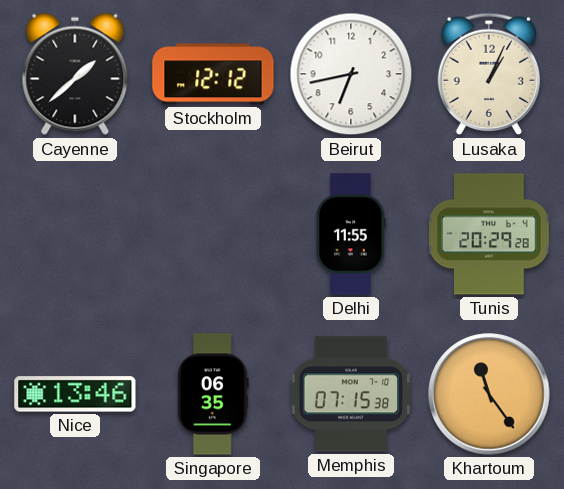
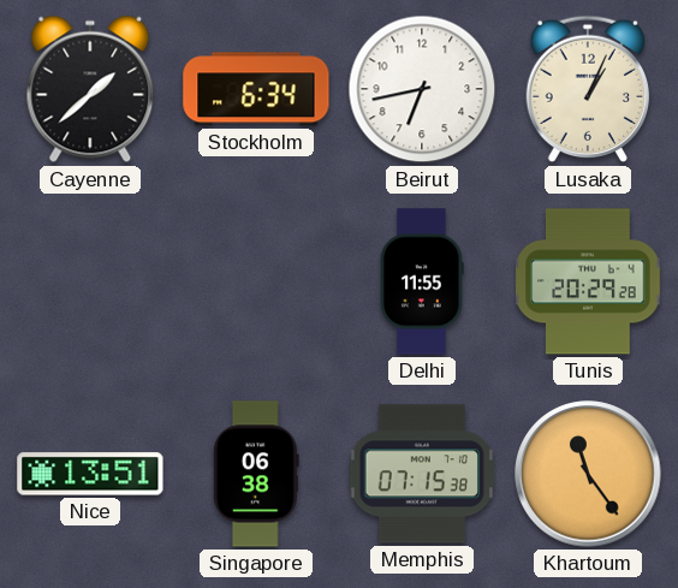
Stockholm: 12:12 -> 6:34 (256, 89)
Nice: 13:46 -> 13:51 (90, 474)
Singapore: 06:35 -> 06:38 (256, 474)
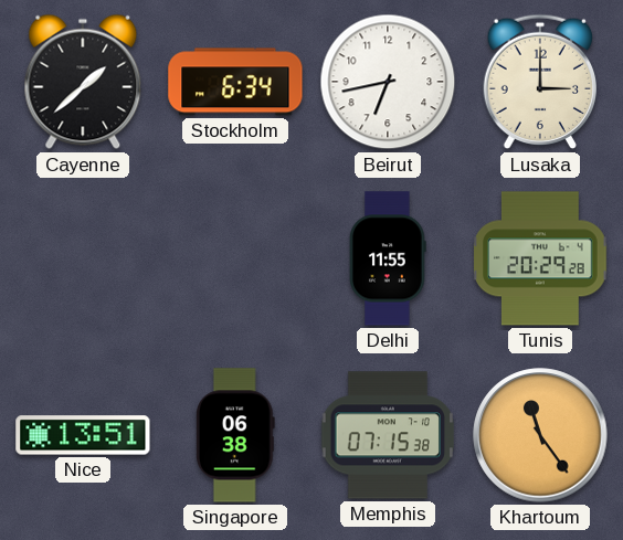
Lusaka: 1:04 -> 3:00 (539, 82)
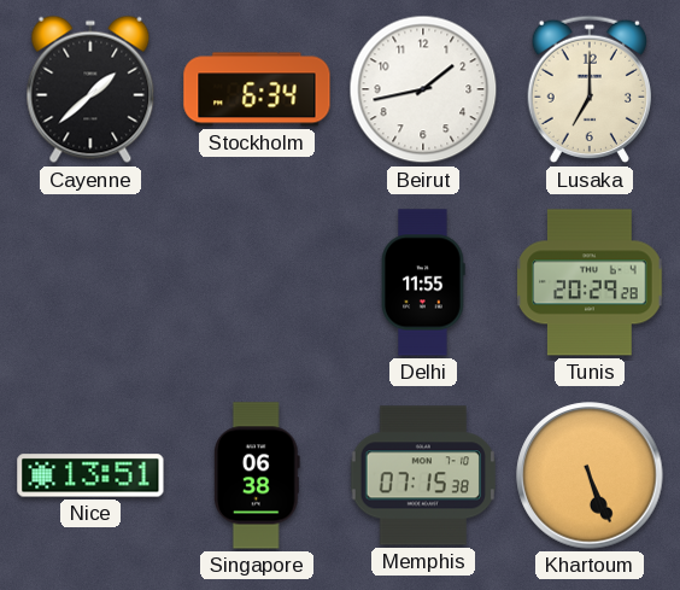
Beirut: 6:43 -> 1:43 (423, 89)
Lusaka: 3:00 -> 7:00 (588, 89)
Khartoum: 11:24 -> 5:26 (590, 475)
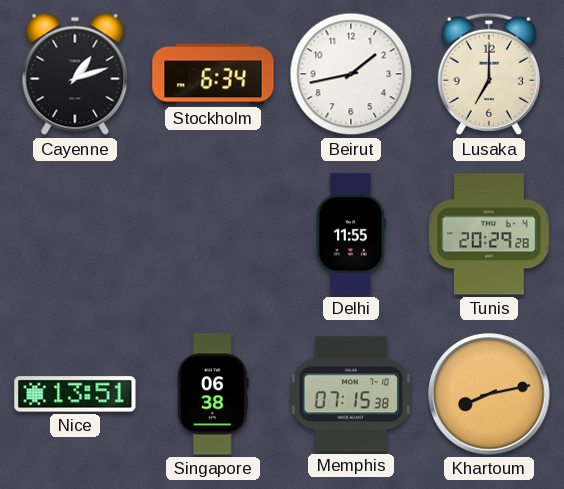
Cayenne: 1:38 -> 1:12 (75, 74)
Khartoum: 5:26 -> 8:13 (489, 394)
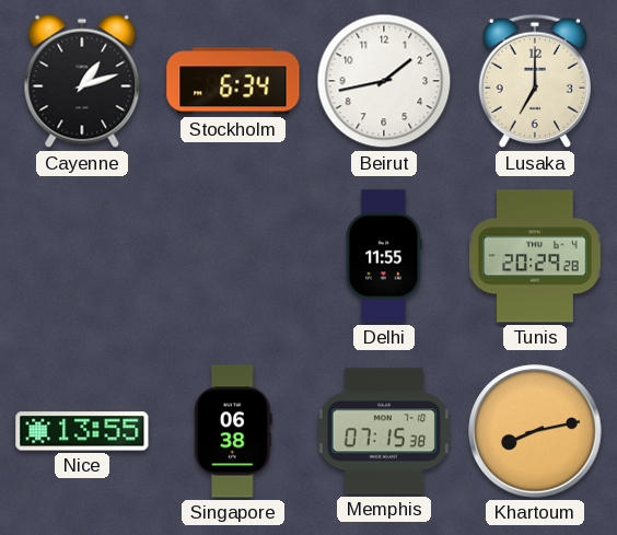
Nice: 13:51 -> 13:55 (82, 431)
